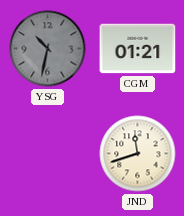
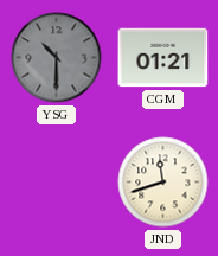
YSG: 10:32 -> 10:30 (57, 58)
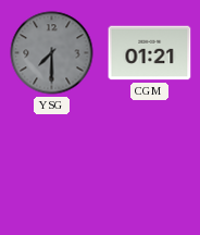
YSG: 10:30 -> 7:30 (52, 53)
JND: 11:42 -> none (163, 183)
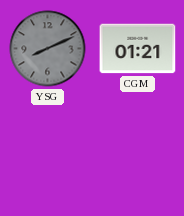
YSG: 7:30 -> 8:11 (48, 49)
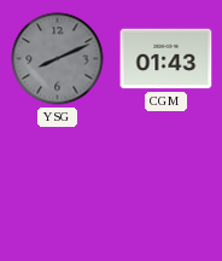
CGM: 01:21 -> 01:43 (166, 59)
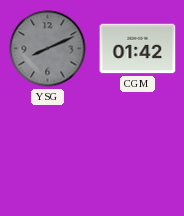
CGM: 01:43 -> 01:42 (138, 49)
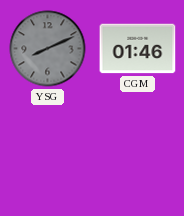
CGM: 01:42 -> 01:46 (138, 49)
